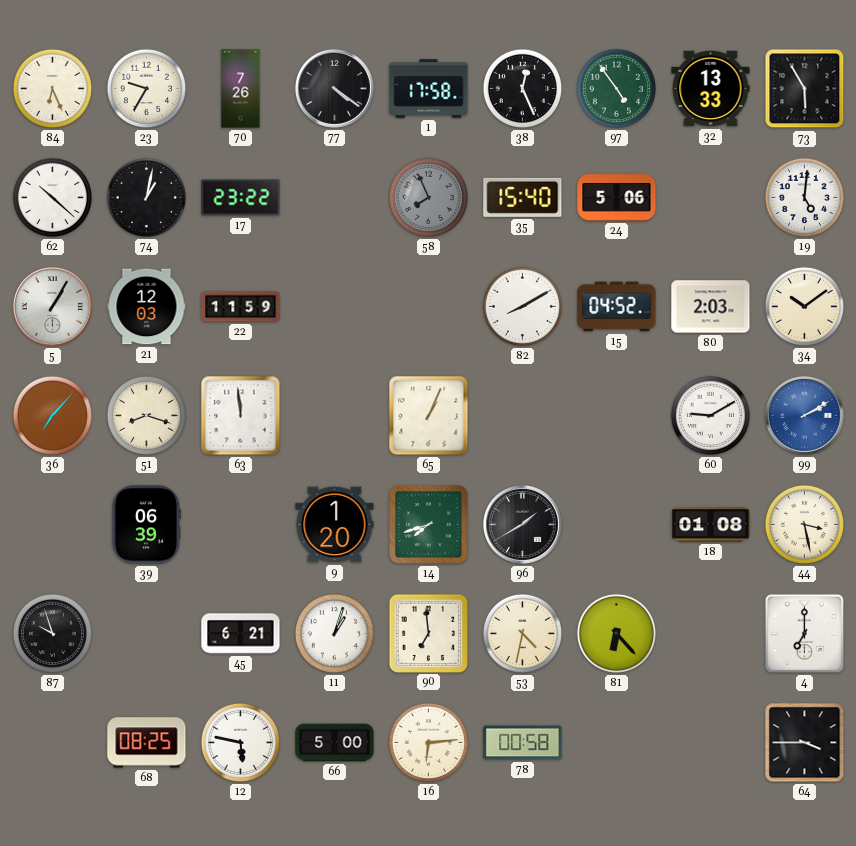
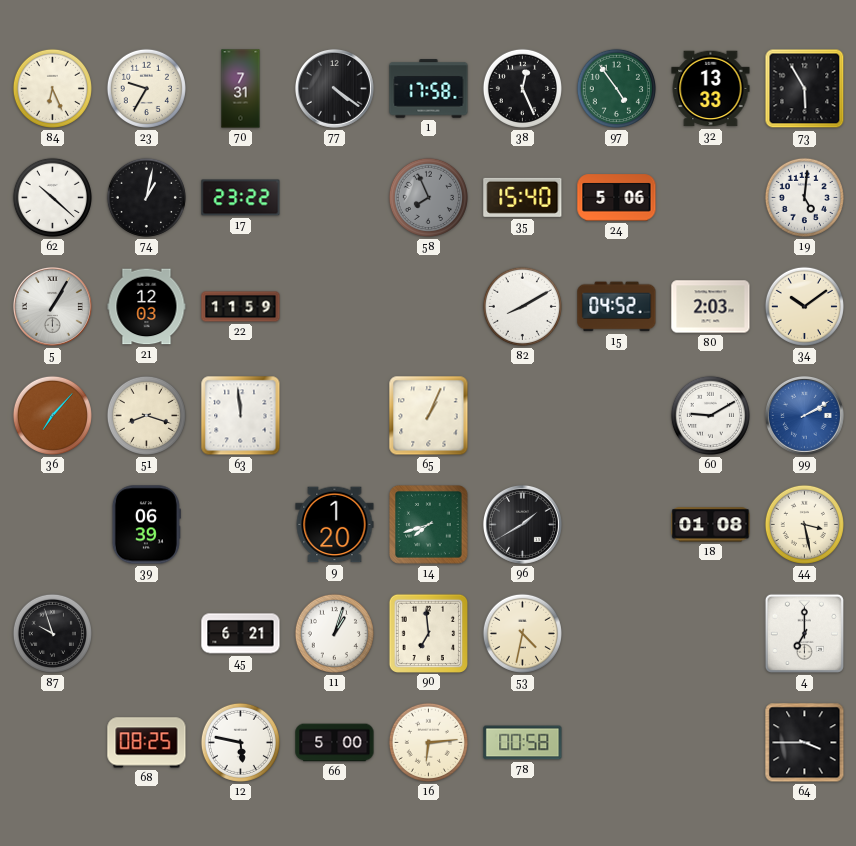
70: 7:26 -> 7:31 (241, 89)
81: 6:23 -> none (616, 633)
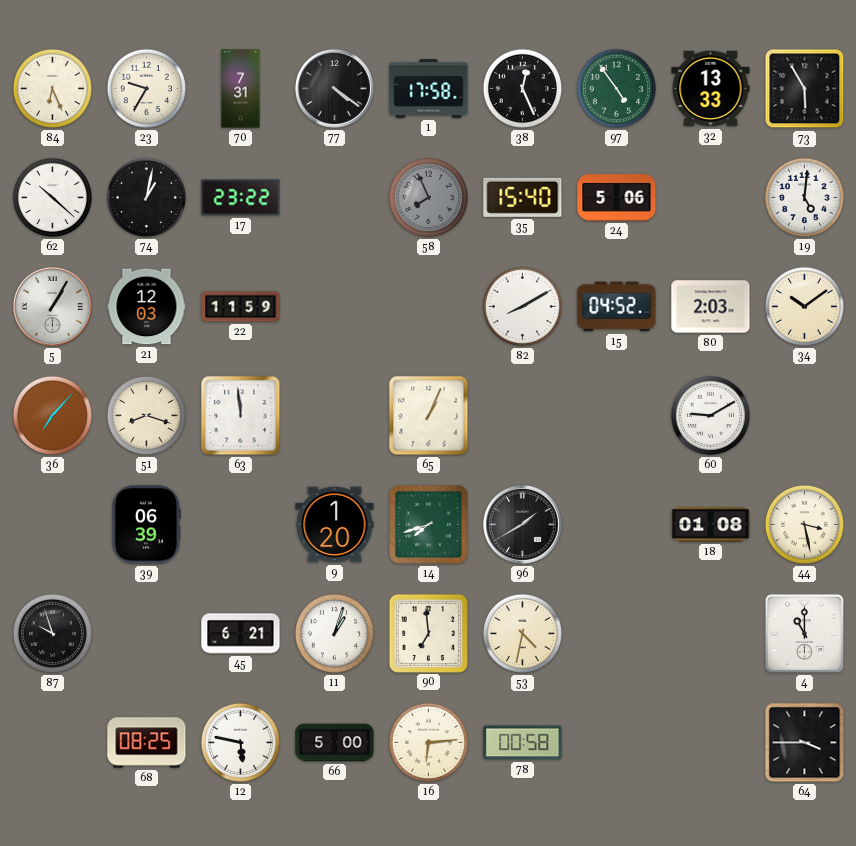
99: 2:10 -> none (804, 415)
4: 7:00 -> 11:00 (804, 633)
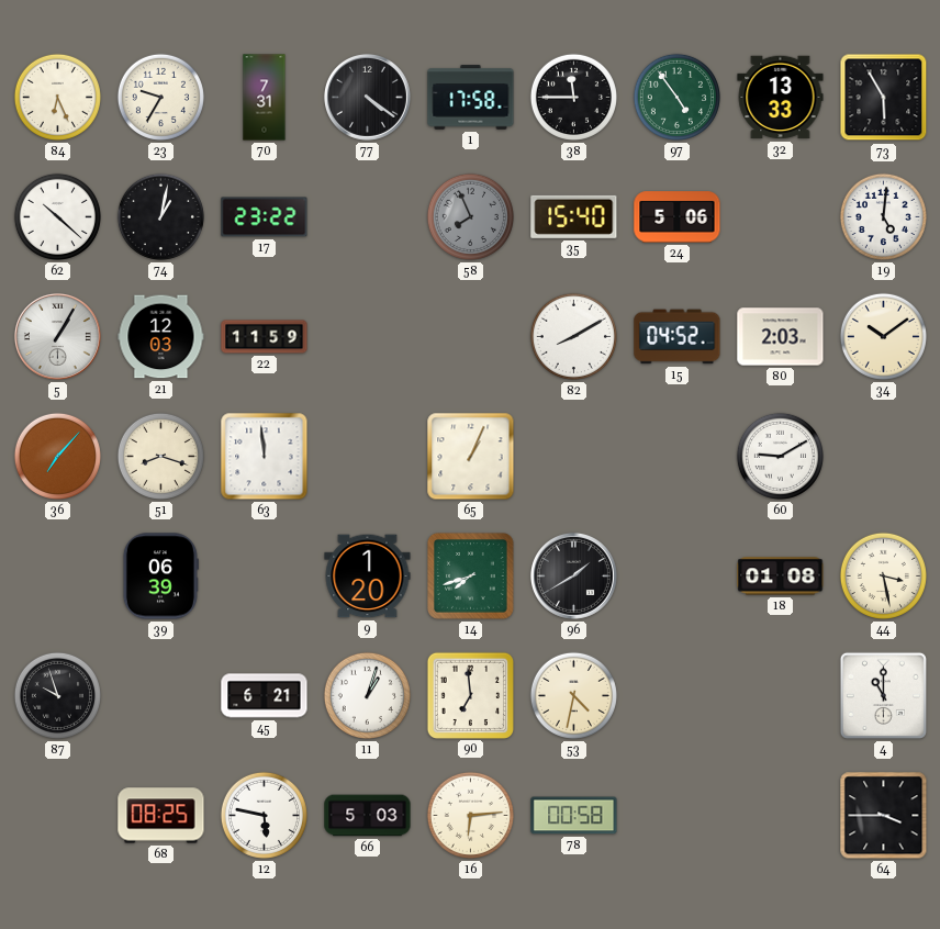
38: 12:26 -> 11:45 (573, 97)
66: 5:00 -> 5:03 (368, 816)
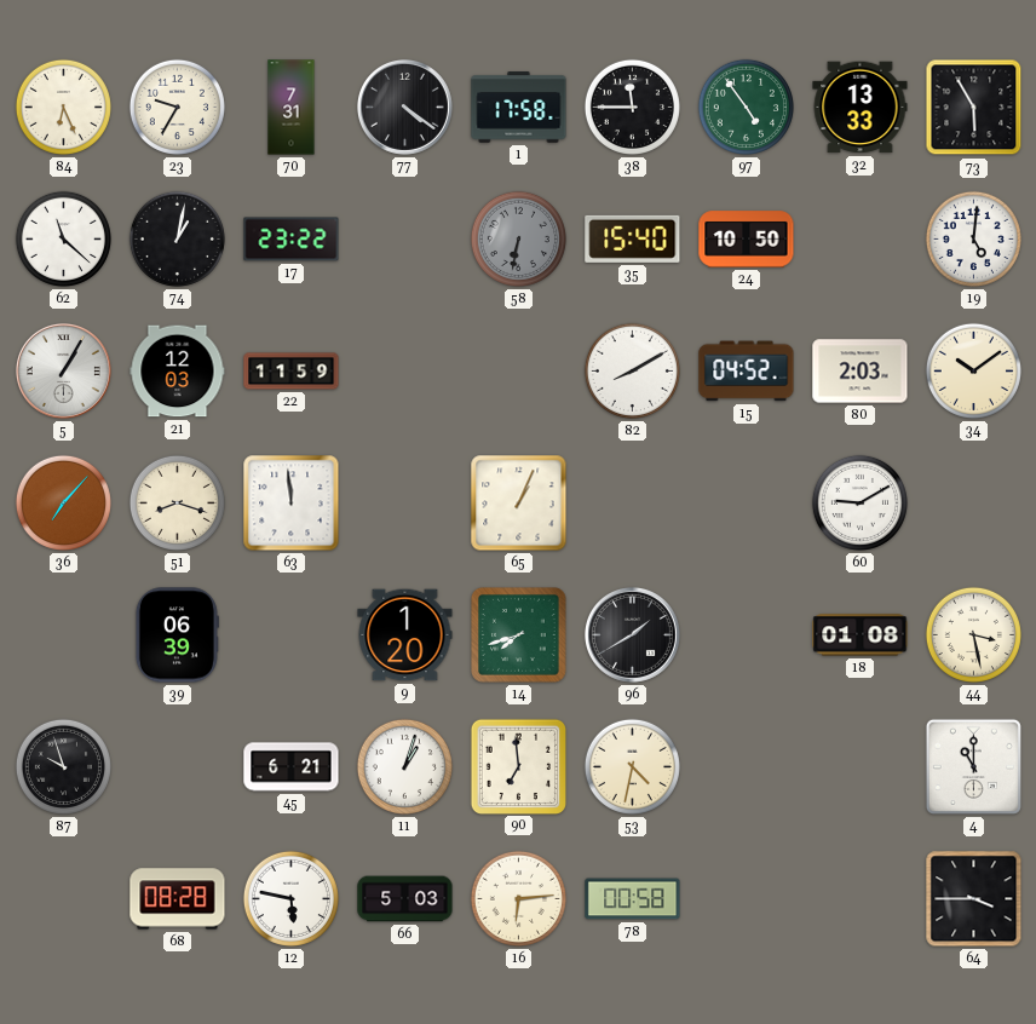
62: 10:22 -> 11:22 (63, 238)
58: 7:56 -> 6:32 (518, 238)
24: 5:06 -> 10:50 (747, 240)
68: 08:25 -> 08:28 (178, 899)
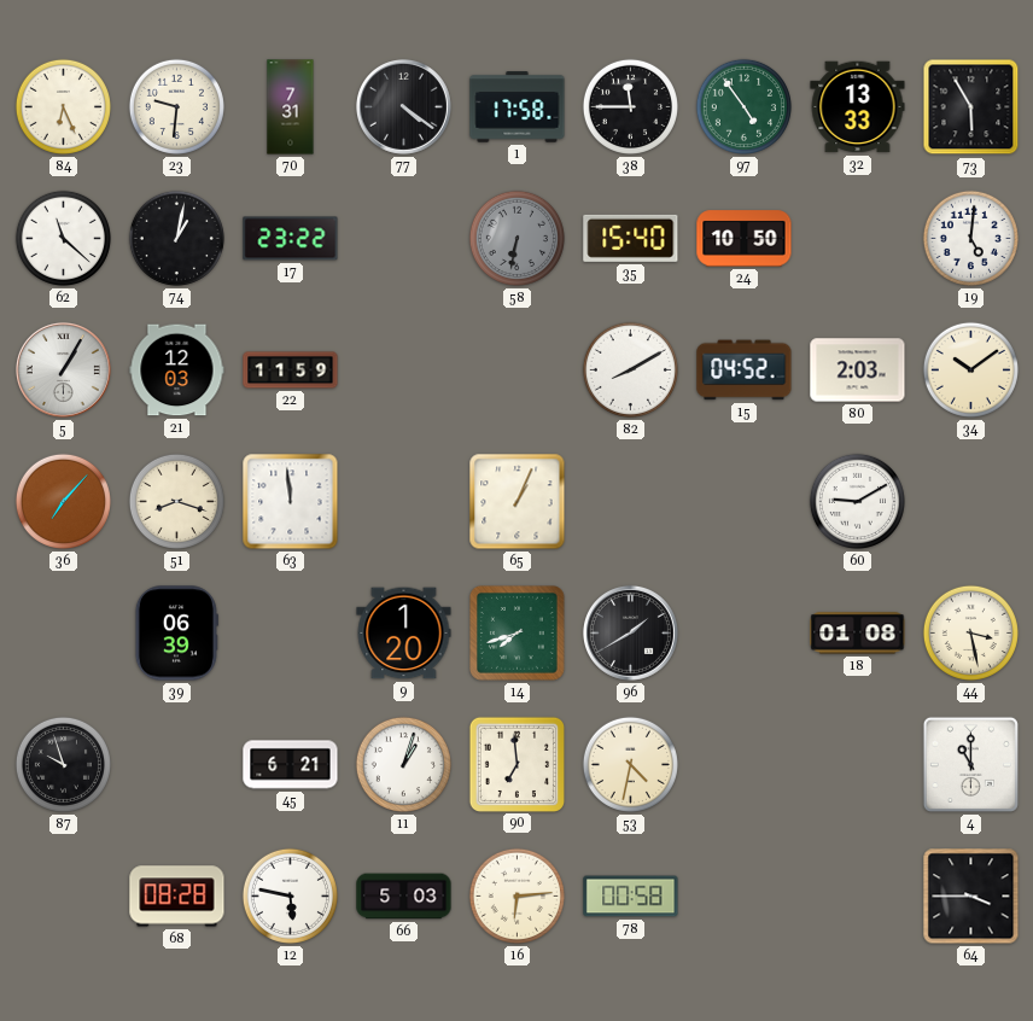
23: 9:35 -> 9:31 (176, 106)
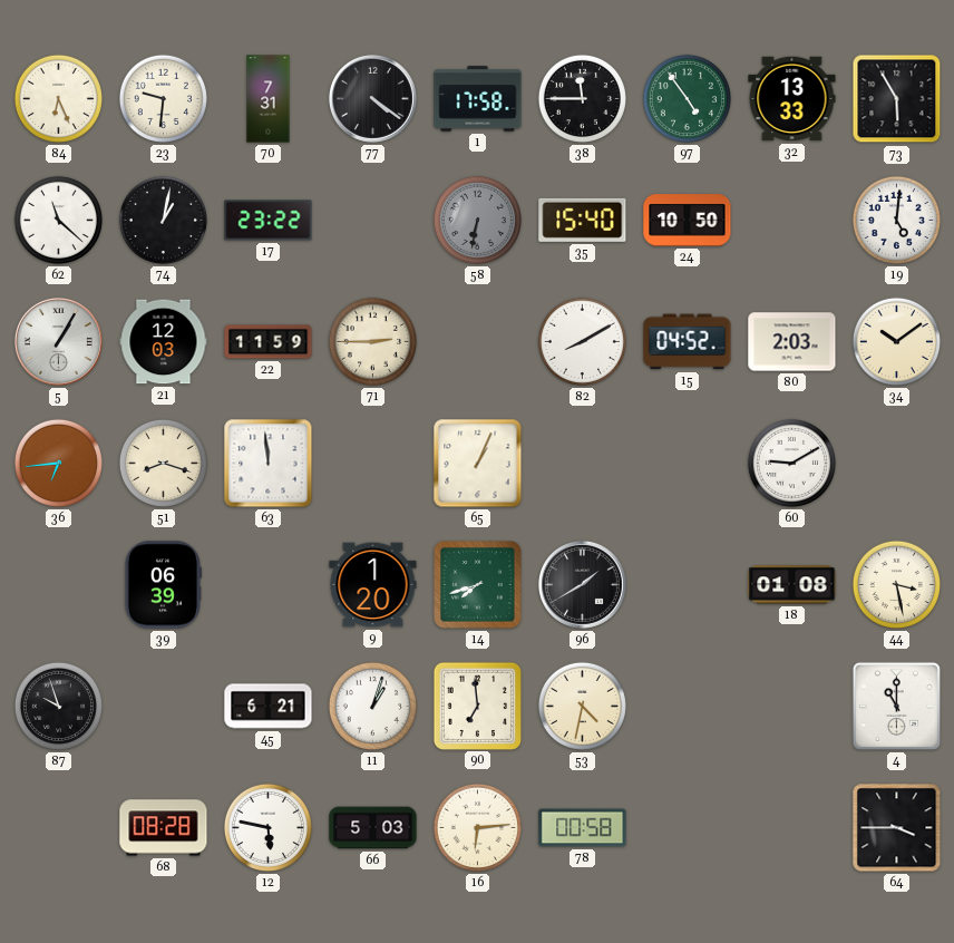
71: none -> 2:45 (372, 341)
36: 7:07 -> 6:44 (58, 463)
